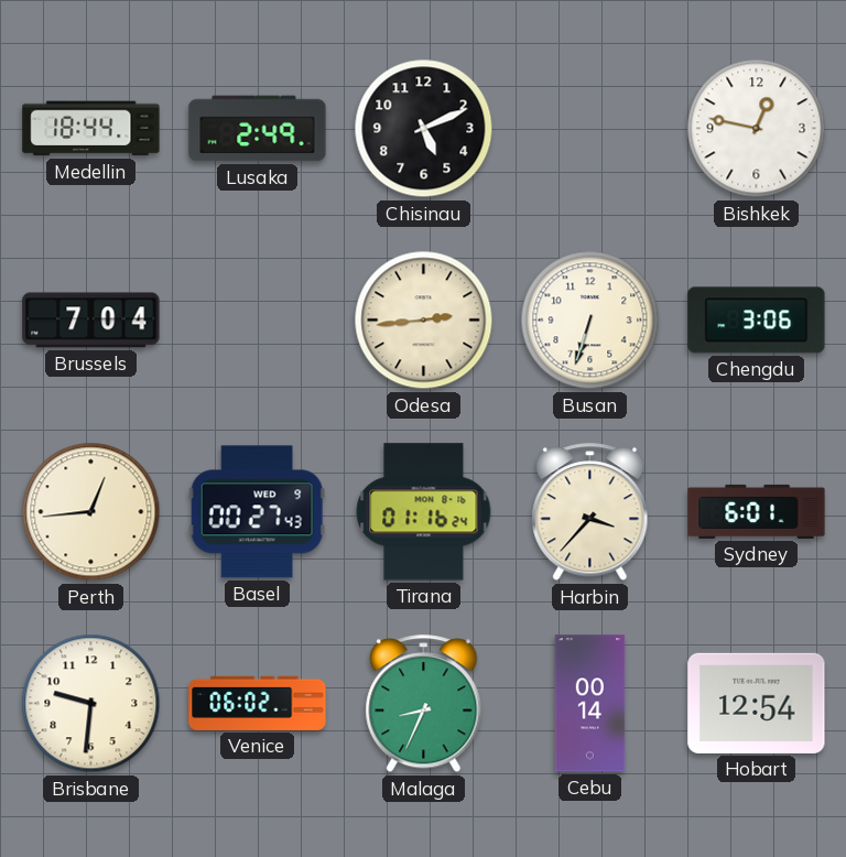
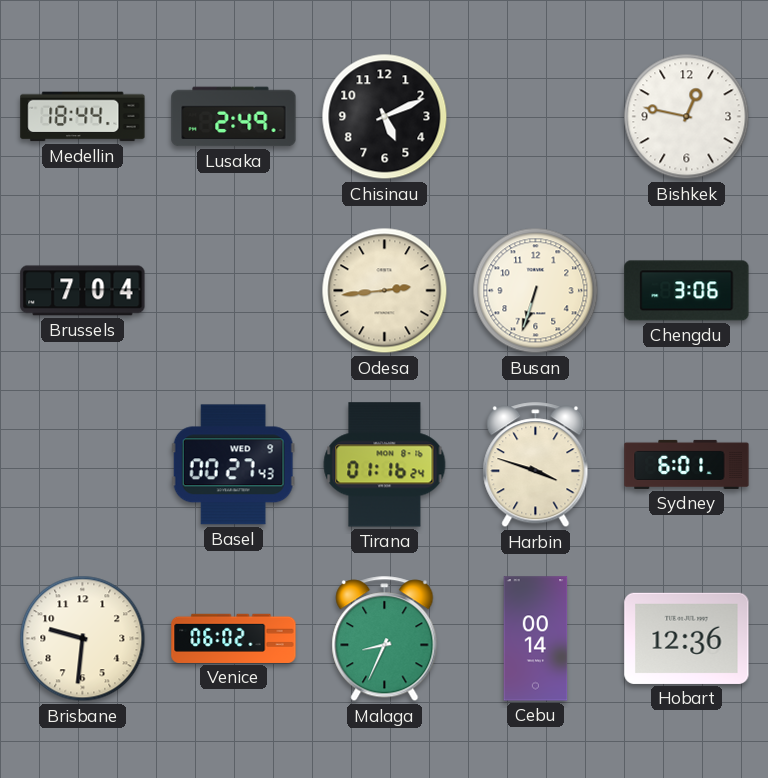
Perth: 12:44 -> none (91, 512)
Harbin: 3:37 -> 3:48 (536, 465)
Hobart: 12:54 -> 12:36 (687, 638)
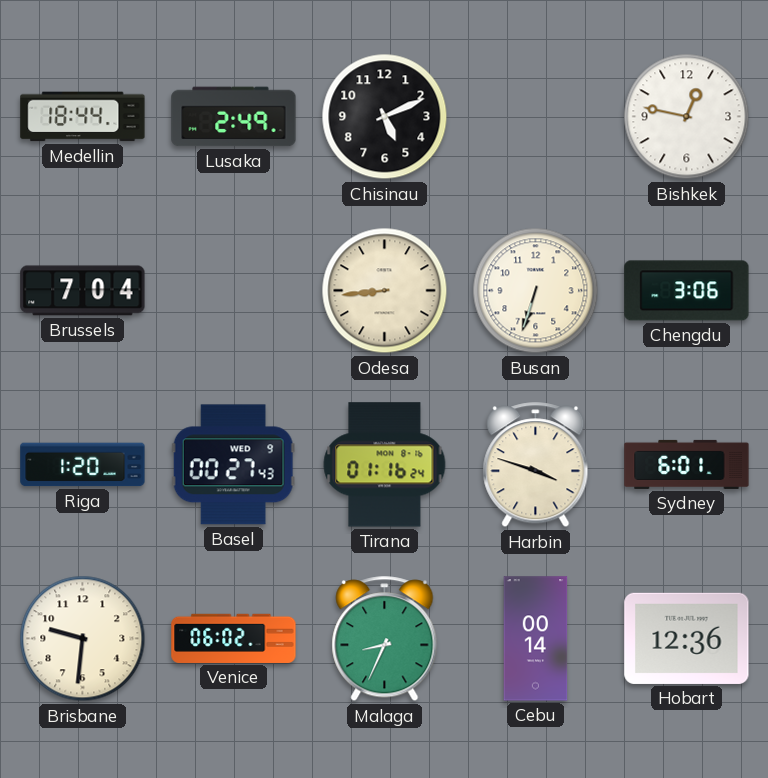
Odesa: 2:44 -> 8:44 (385, 291)
Riga: none -> 1:20 (83, 465)
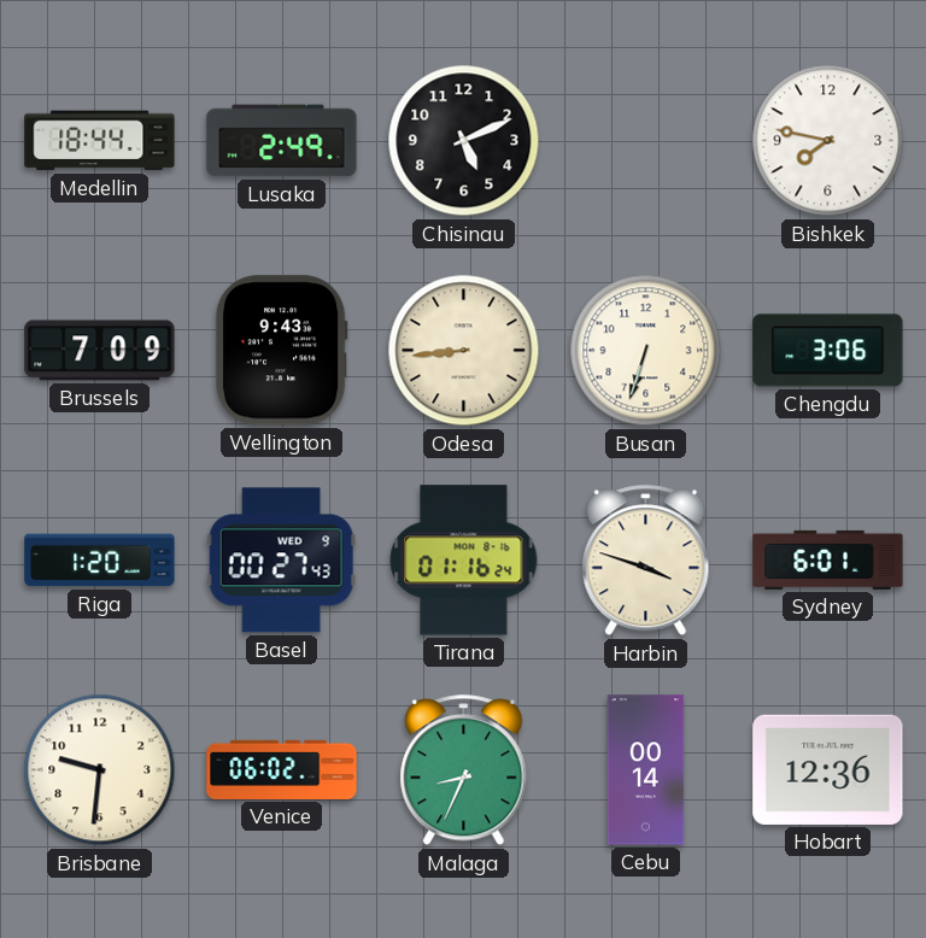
Bishkek: 12:47 -> 7:47 (828, 141)
Brussels: 7:04 -> 7:09 (100, 351)
Wellington: none -> 9:43 (281, 351)
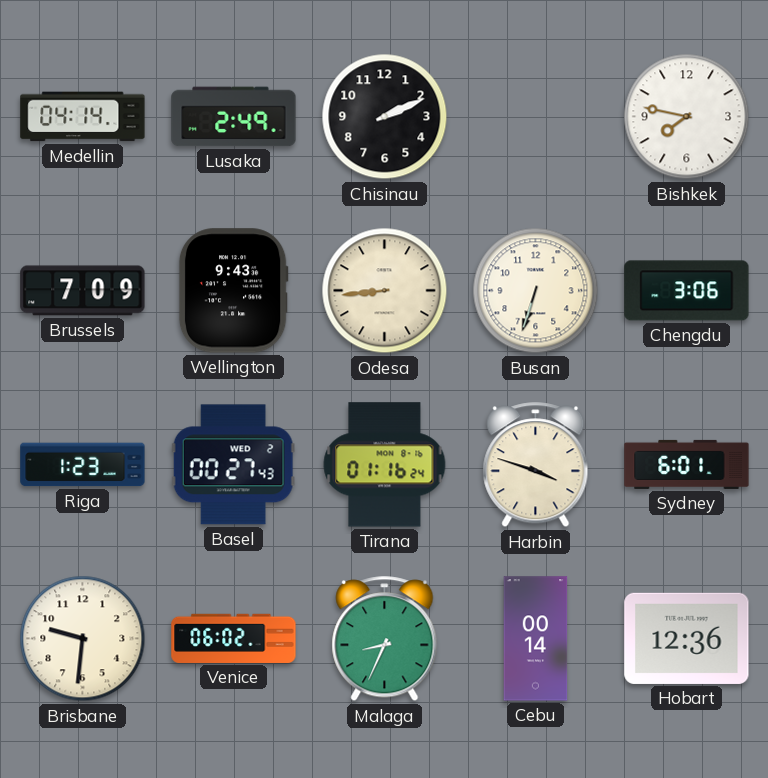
Medellin: 18:44 -> 04:14 (83, 117)
Chisinau: 5:11 -> 2:11 (385, 117)
Riga: 1:20 -> 1:23 (83, 465)
Basel date: WED 9 -> WED 2 (233, 465)
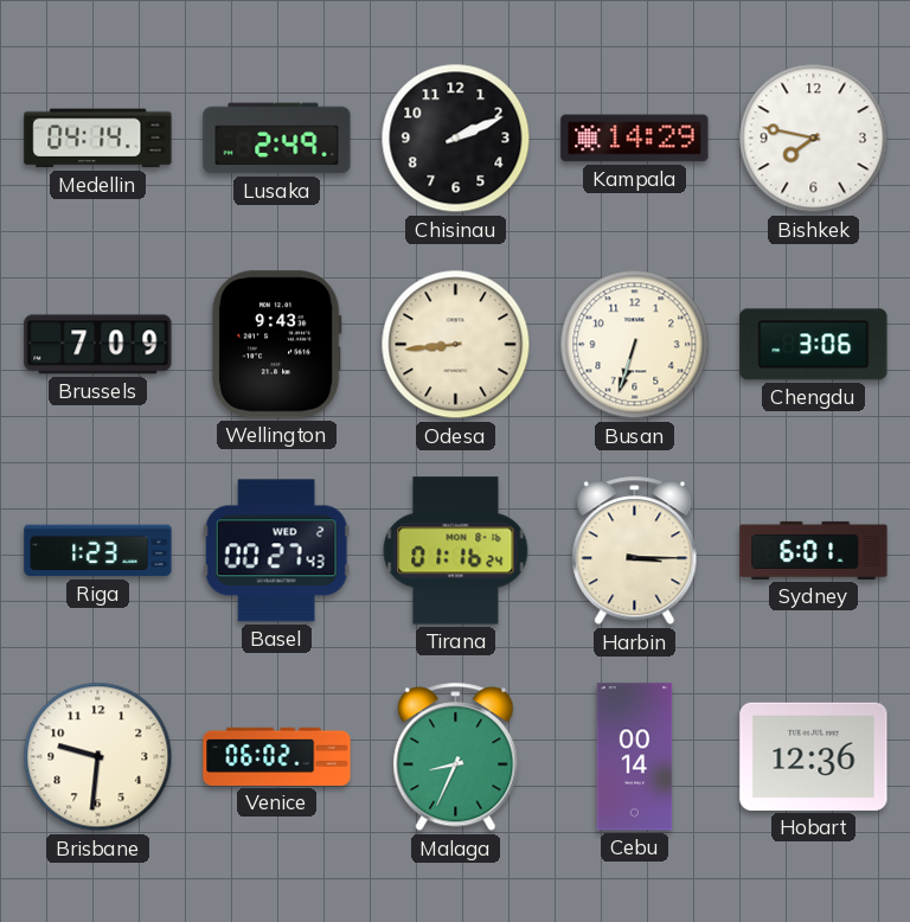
Kampala: none -> 14:29 (635, 139)
Harbin: 3:48 -> 3:15 (635, 551)
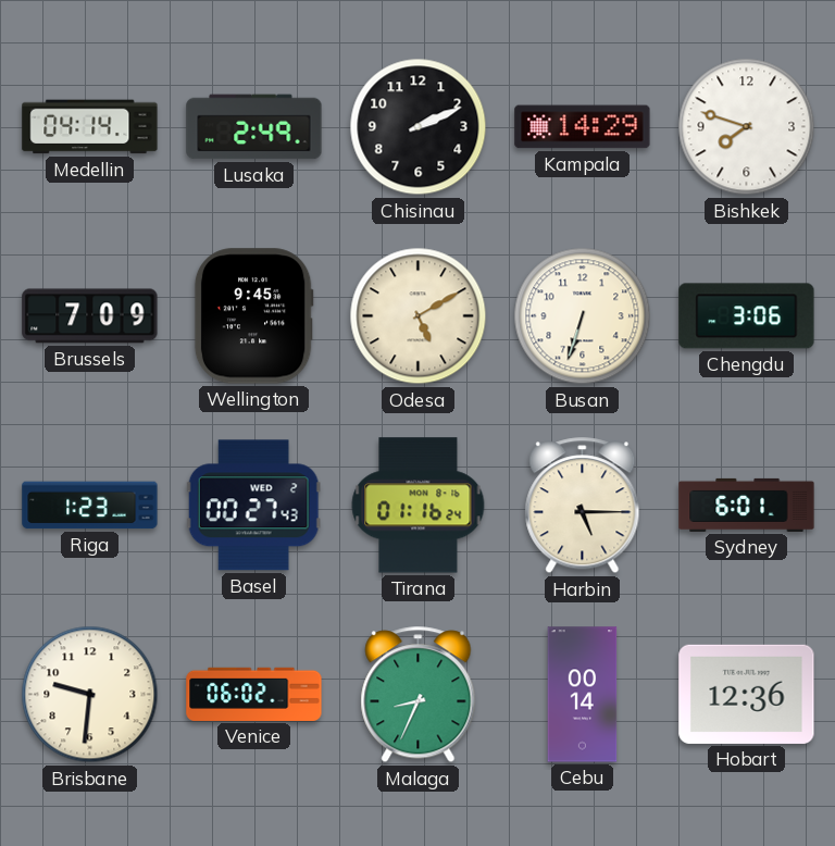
Bishkek: 7:47 -> 7:48 (747, 127)
Wellington: 9:43 -> 9:45 (253, 316)
Odesa: 8:44 -> 5:10 (419, 316)
Harbin: 3:15 -> 5:15 (583, 506)
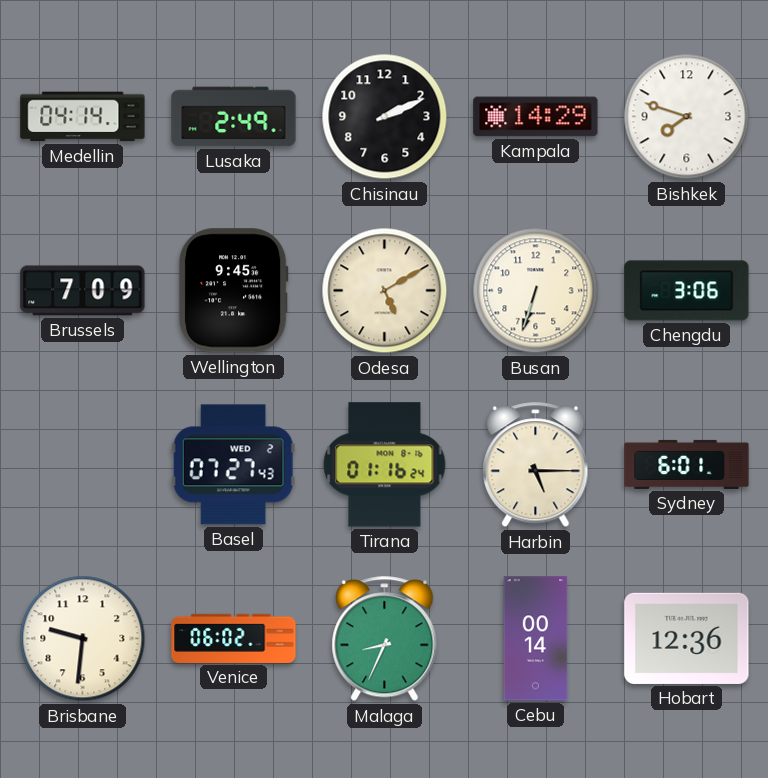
Riga: 1:23 -> none (90, 506)
Basel: 00:27 -> 07:27 (233, 465)
